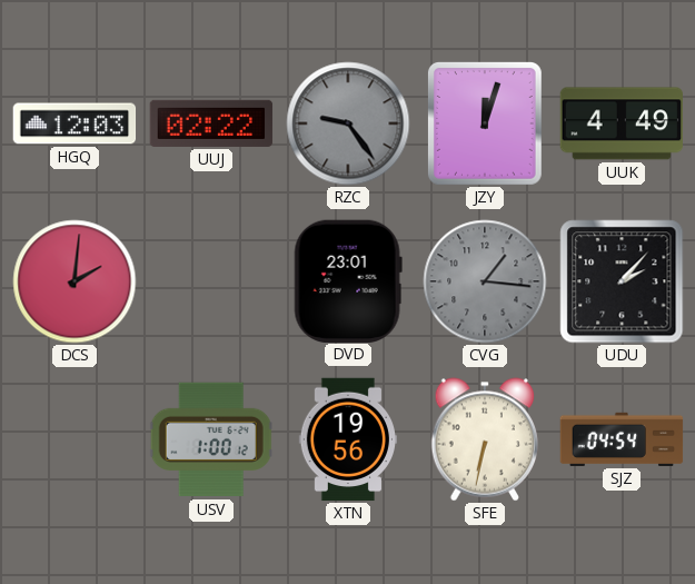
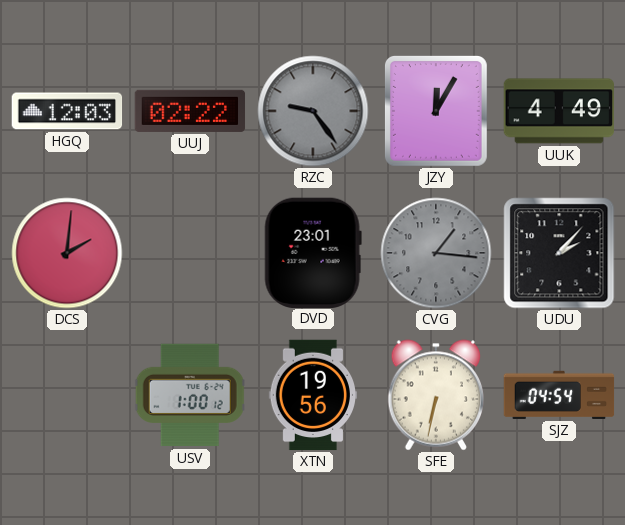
JZY: 12:03 -> 12:05 (436, 111)
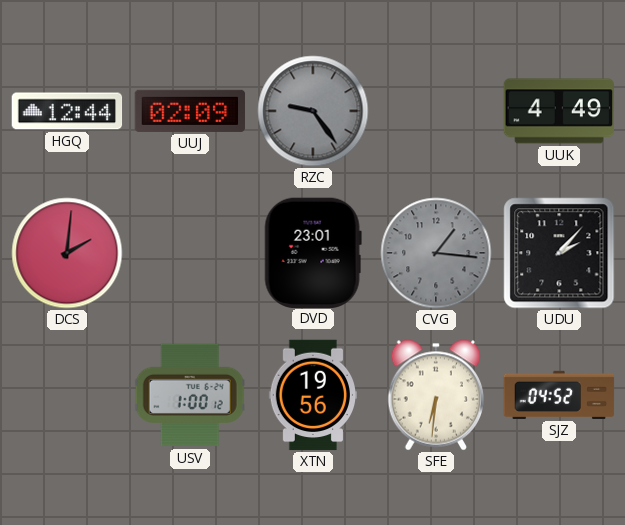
HGQ: 12:03 -> 12:44 (67, 111)
UUJ: 02:22 -> 02:09 (190, 111)
JZY: 12:05 -> none (436, 111)
SFE: 6:32 -> 6:31 (435, 395)
SJZ: 04:54 -> 04:52 (559, 395)
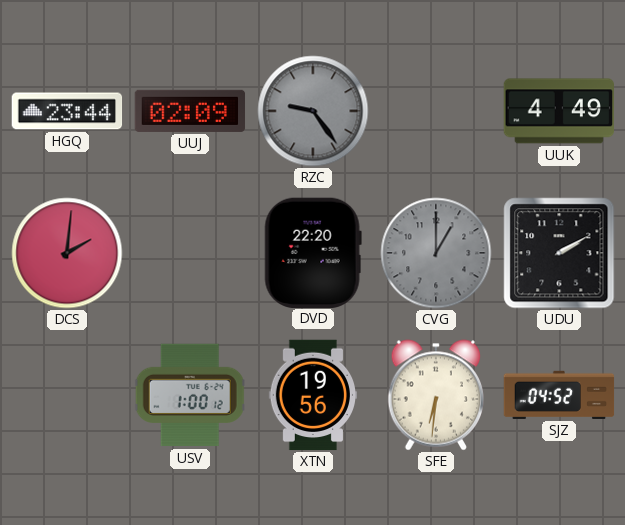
HGQ: 12:44 -> 23:44 (67, 111)
DVD: 23:01 -> 22:20 (313, 252)
CVG: 1:16 -> 1:00 (436, 253)
UDU: 2:07 -> 2:10 (559, 253)
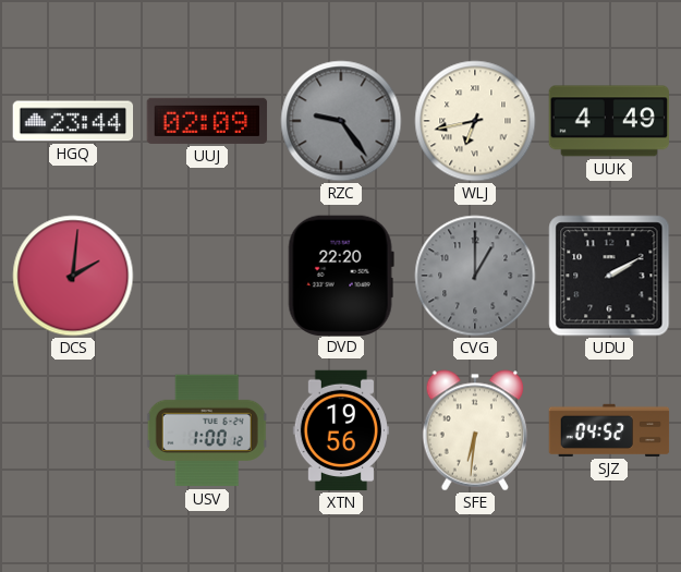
WLJ: none -> 6:43 (475, 121)
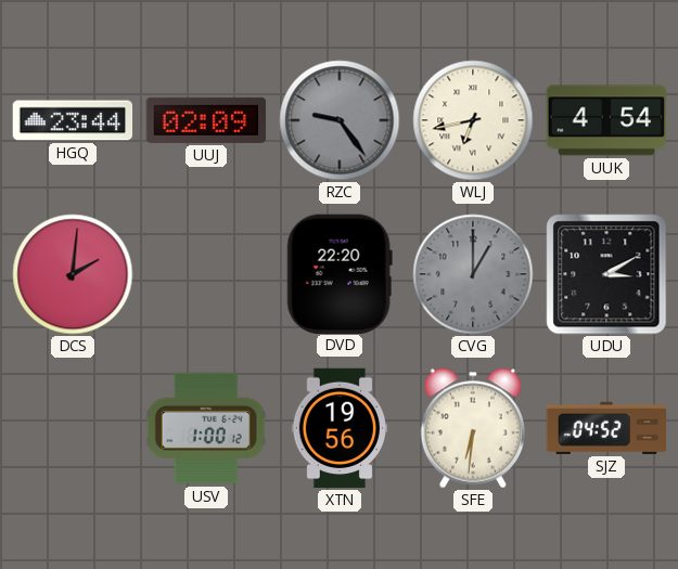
UUK: 4:49 -> 4:54 (605, 120)
UDU: 2:10 -> 3:10 (606, 274)
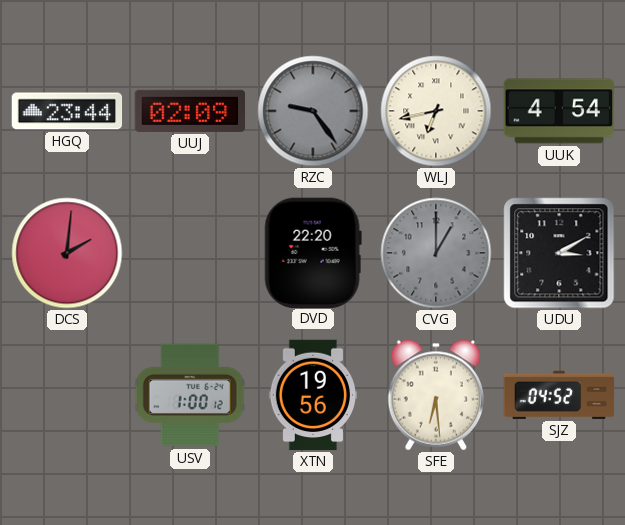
SFE: 6:31 -> 6:29 (435, 395)
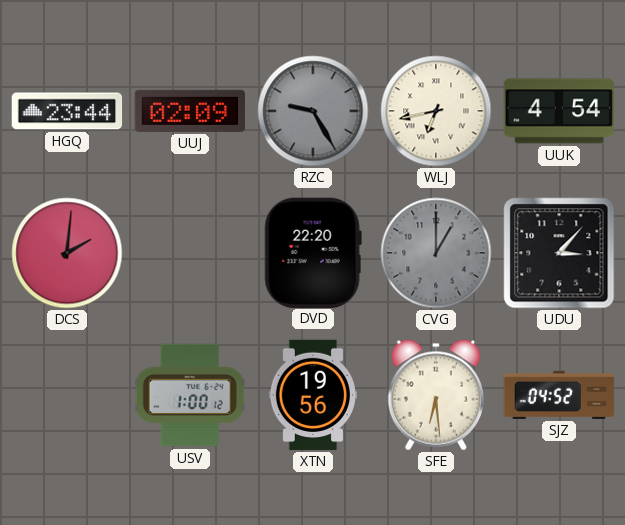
RZC: 9:24 -> 9:25 (313, 111)
UDU: 3:10 -> 3:07 (559, 253)
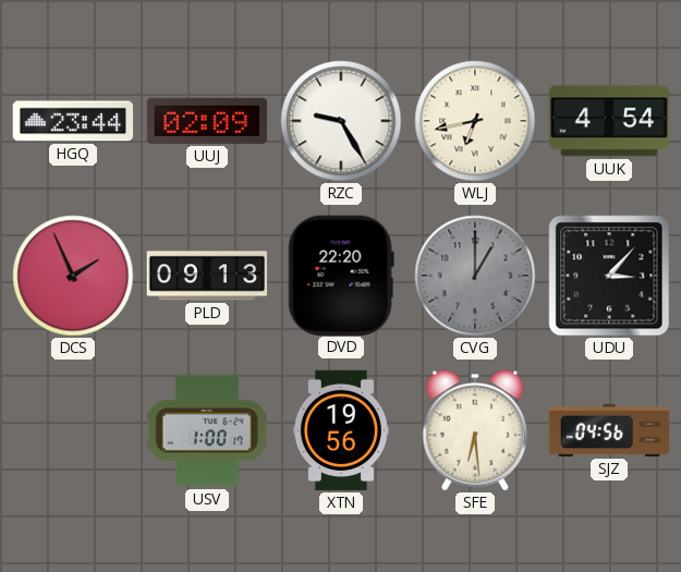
RZC dial: grey -> white (341, 121)
DCS: 2:01 -> 1:56 (73, 276)
PLD: none -> 09:13 (207, 276)
USV: 1:00:12 -> 1:00:17 (207, 430)
SJZ: 04:52 -> 04:56 (609, 430)
